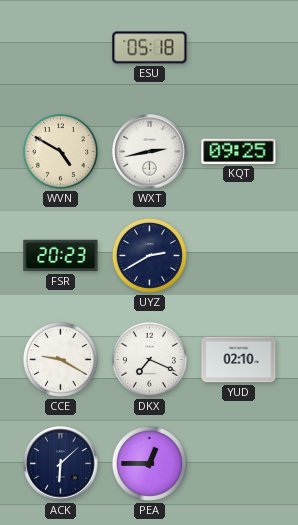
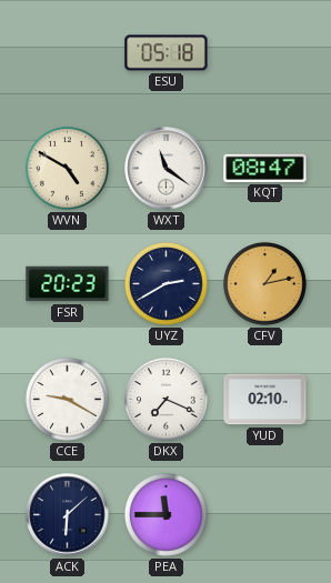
WXT: 2:43 -> 11:21 (167, 169)
KQT: 09:25 -> 08:47 (265, 168)
CFV: none -> 1:13 (264, 283)
PEA: 12:45 -> 11:45 (165, 514)
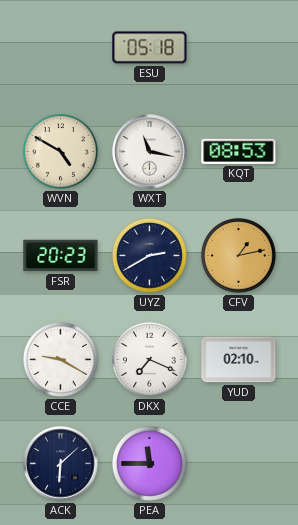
WXT: 11:21 -> 11:17 (150, 152)
KQT: 08:47 -> 08:53 (239, 151)
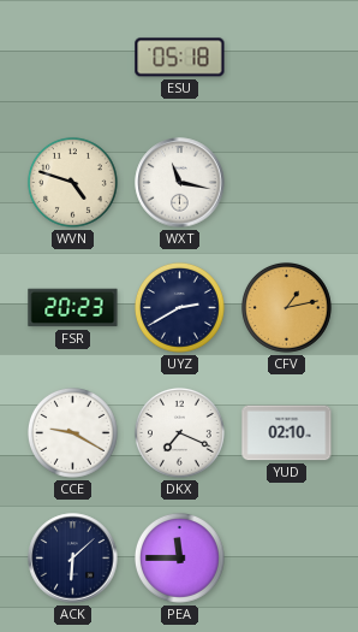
WVN: 4:50 -> 4:48 (72, 182)
KQT: 08:53 -> none (239, 151)
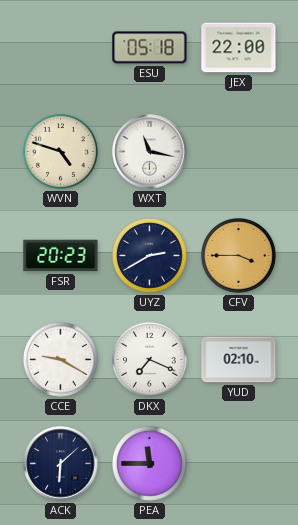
JEX: none -> 22:00 (239, 48)
CFV: 1:13 -> 3:45 (238, 255)
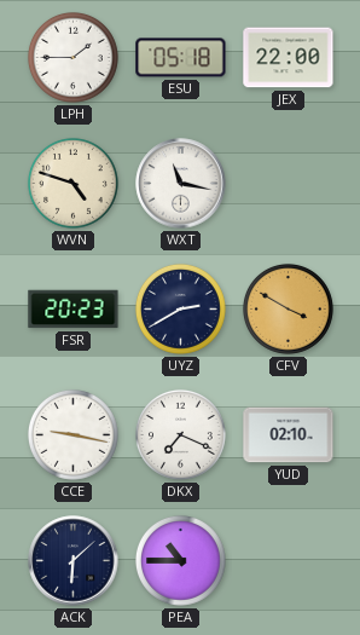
LPH: none -> 1:45 (72, 57)
CFV: 3:45 -> 3:50 (288, 308)
CCE: 9:20 -> 9:17 (72, 434)
PEA: 11:45 -> 10:45 (180, 560)
